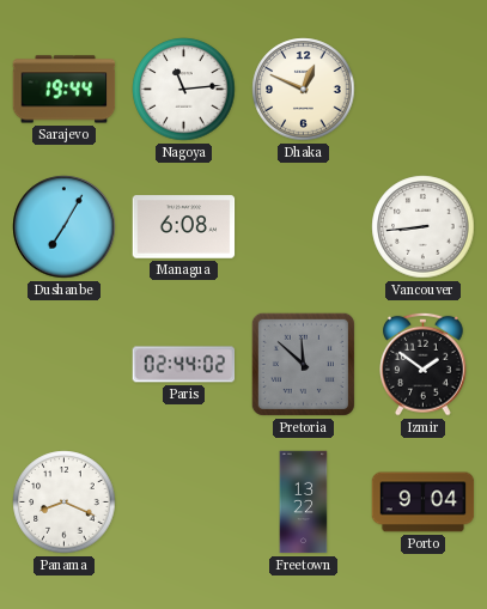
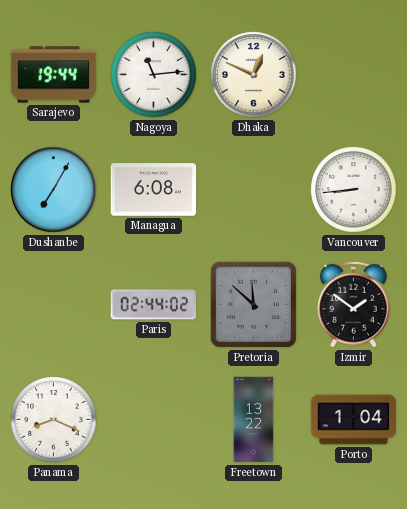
Porto: 9:04 -> 1:04 (354, 420)
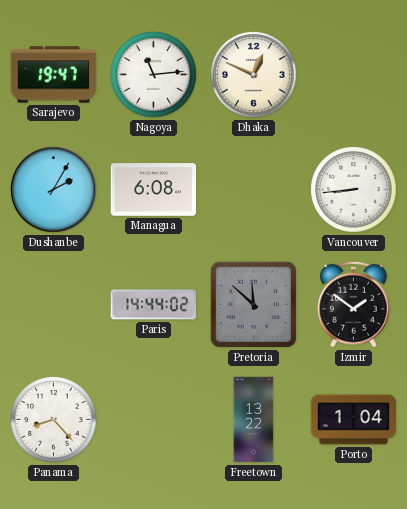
Sarajevo: 19:44 -> 19:47 (54, 75)
Dushanbe: 7:05 -> 2:05 (54, 190)
Paris: 02:44 -> 14:44 (154, 305)
Panama: 8:19 -> 8:23 (54, 420)
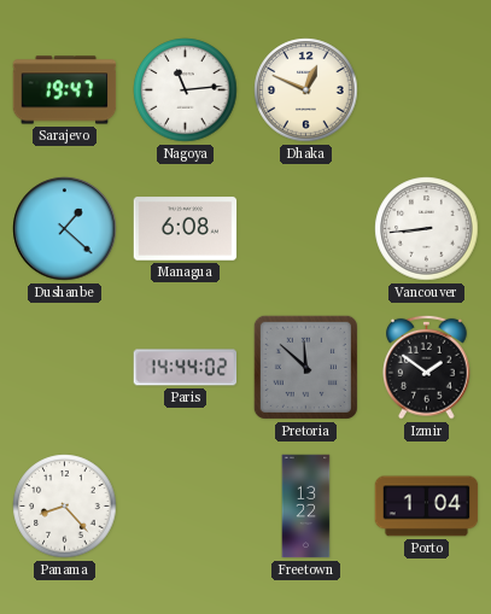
Dushanbe: 2:05 -> 1:22 (65, 229)
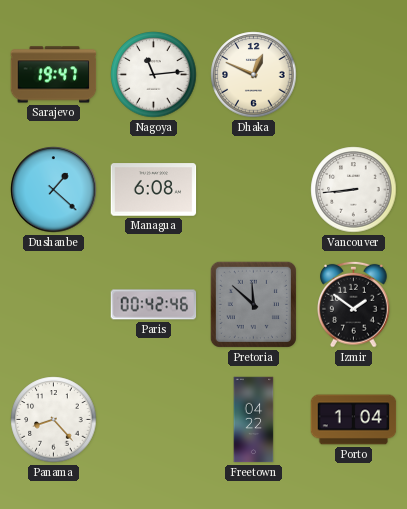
Paris: 14:44 -> 00:42 (154, 305)
Freetown: 13:22 -> 04:22 (254, 420)
